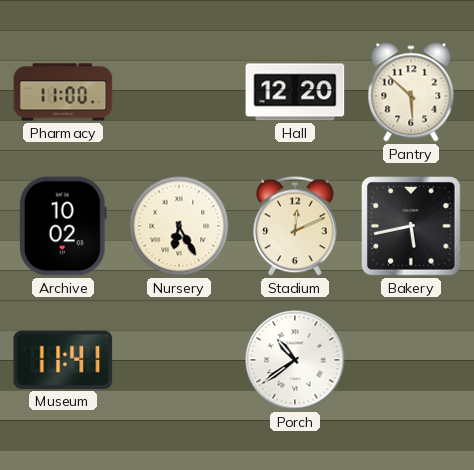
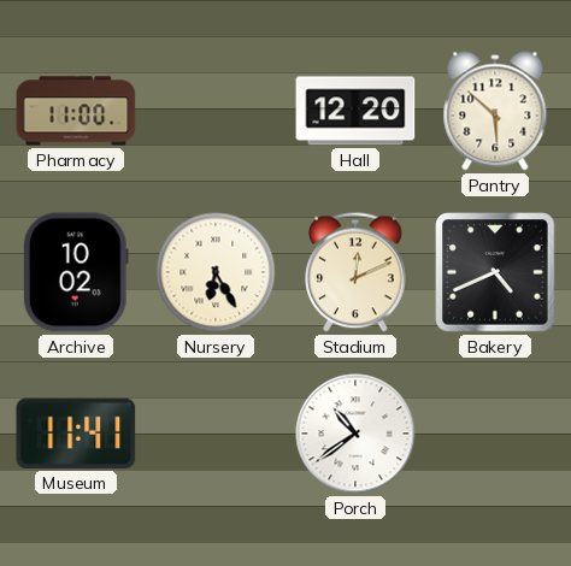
Bakery: 5:43 -> 4:41 (495, 272)
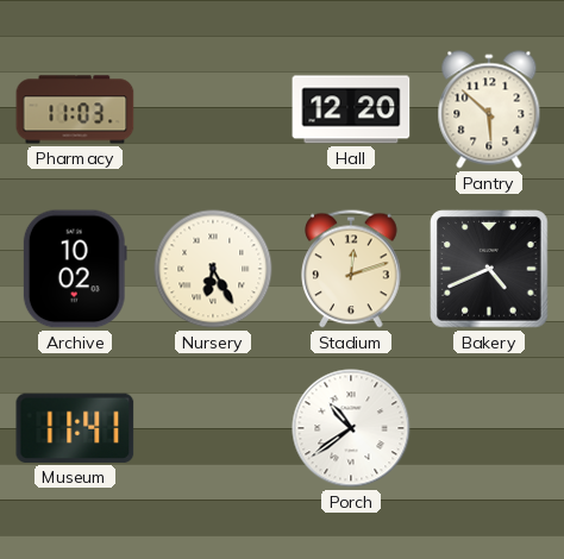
Pharmacy: 11:00 -> 11:03 (75, 109)
Stadium: 12:11 -> 12:12 (351, 269)
